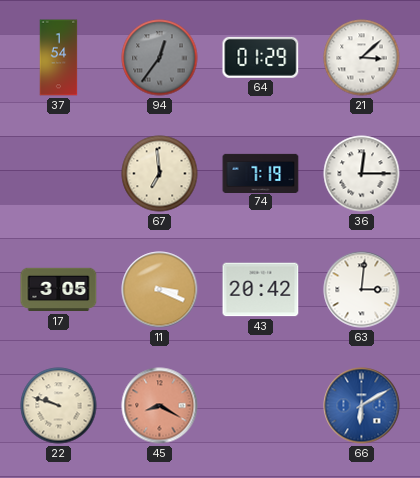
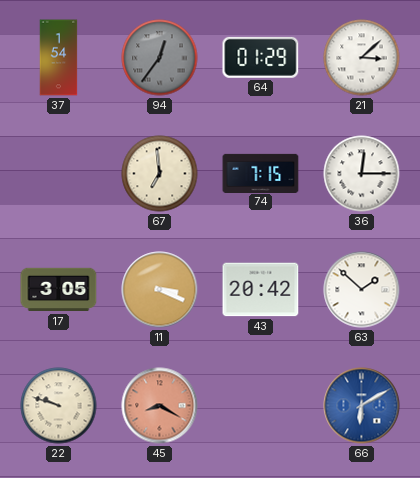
74: 7:19 -> 7:15 (261, 173)
63: 3:01 -> 1:52 (362, 290)
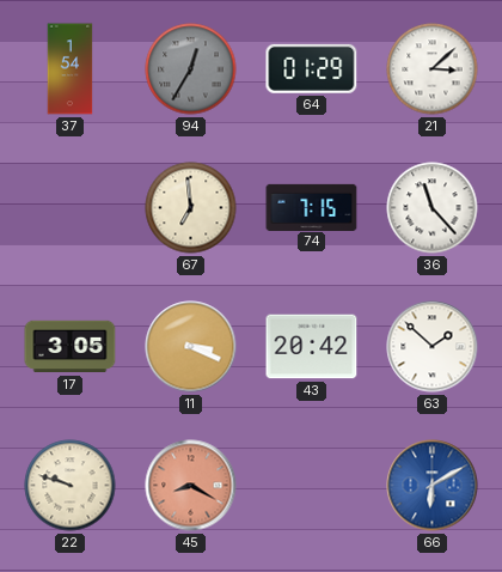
94: 12:36 -> 12:35 (191, 69)
36: 12:15 -> 11:23 (433, 208)
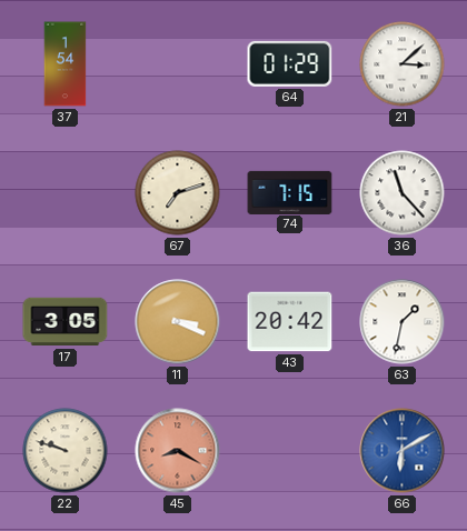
94: 12:35 -> none (191, 69)
67: 6:59 -> 7:12 (178, 193)
63: 1:52 -> 1:32 (403, 322)
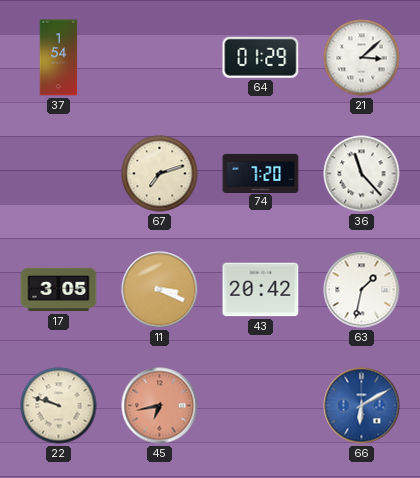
74: 7:15 -> 7:20 (261, 173)
45: 8:20 -> 6:43 (160, 406)
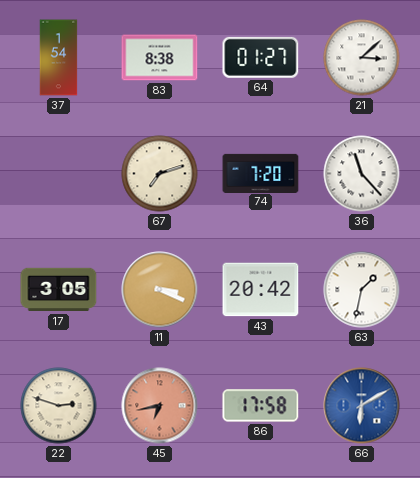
83: none -> 8:38 (160, 58)
64: 01:29 -> 01:27 (261, 57)
22: 9:48 -> 2:48 (59, 406)
86: none -> 17:58 (261, 406)
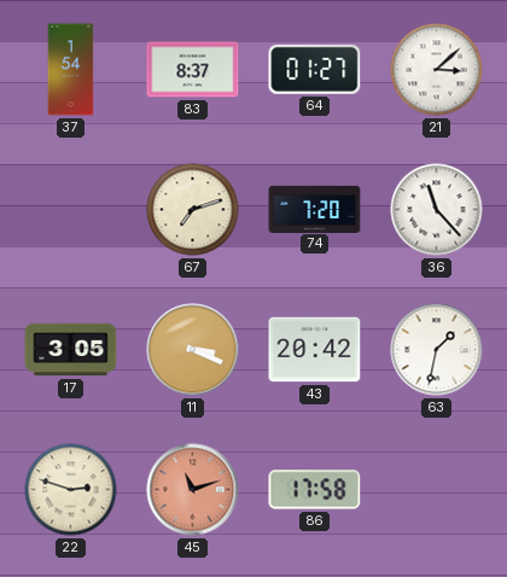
83: 8:38 -> 8:37 (193, 70)
45: 6:43 -> 11:12 (193, 490)
66: 6:10 -> none (362, 406)
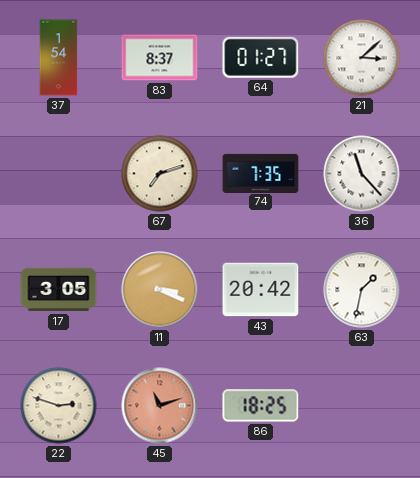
74: 7:20 -> 7:35 (261, 173)
86: 17:58 -> 18:25 (261, 406)
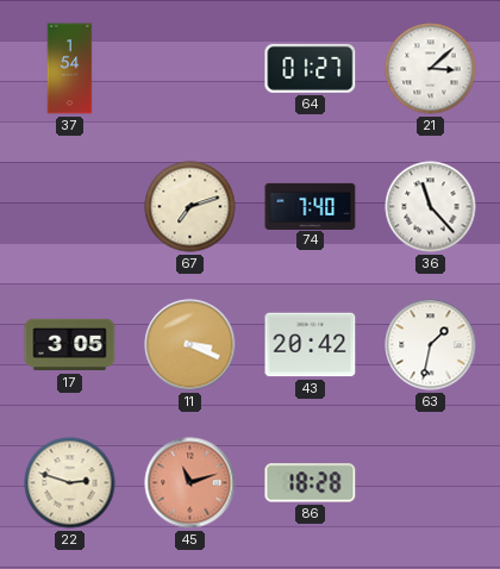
83: 8:37 -> none (160, 58)
74: 7:35 -> 7:40 (311, 206)
86: 18:25 -> 18:28 (311, 483)
